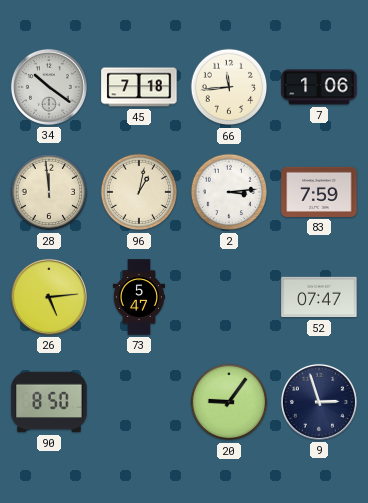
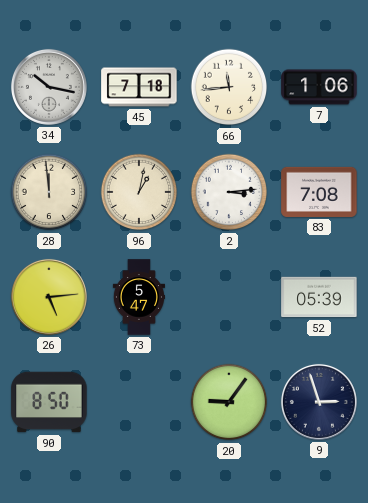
34: 10:21 -> 10:17 (49, 87)
83: 7:59 -> 7:08 (319, 192)
52: 07:47 -> 05:39 (319, 297)
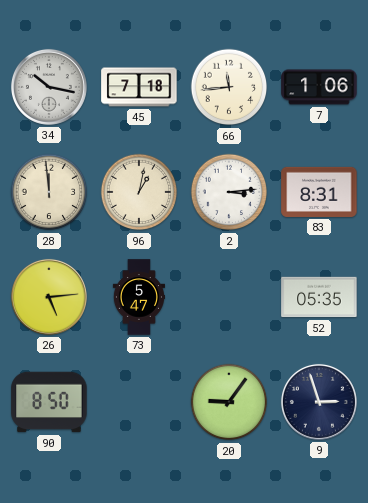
83: 7:08 -> 8:31 (319, 192)
52: 05:39 -> 05:35 (319, 297)
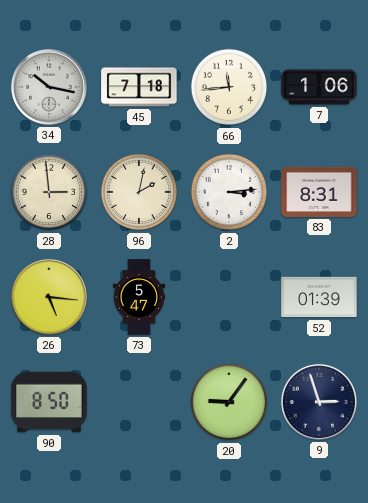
28: 11:59 -> 2:59 (49, 192)
96: 1:02 -> 2:02 (139, 192)
26: 5:14 -> 5:16 (49, 297)
52: 05:35 -> 01:39 (319, 297)
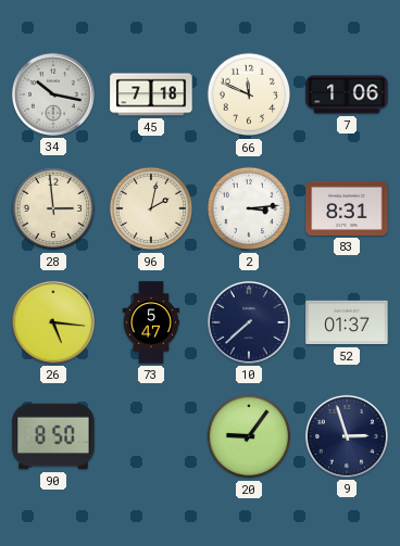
66: 11:44 -> 11:49 (249, 94)
10: none -> 7:38 (249, 322)
52: 01:39 -> 01:37 (347, 322)
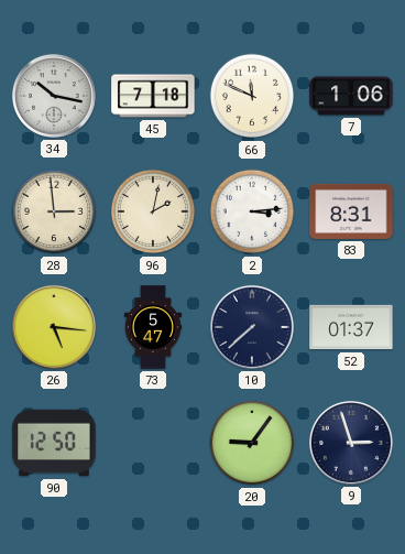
90: 8:50 -> 12:50 (54, 443)
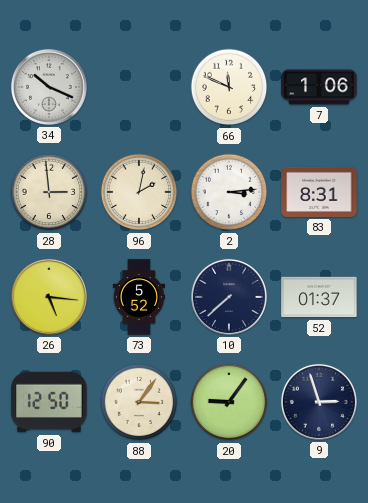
34: 10:17 -> 10:19 (49, 87)
45: 7:18 -> none (153, 96)
73: 5:47 -> 5:52 (138, 297)
88: none -> 3:06 (139, 402)
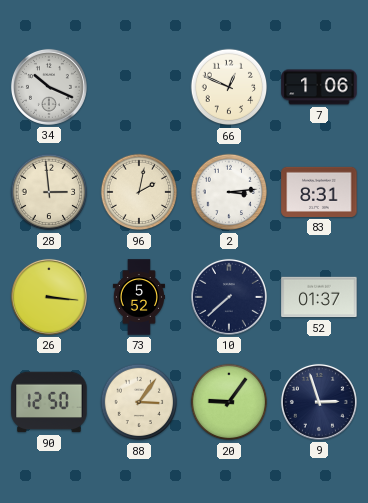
66: 11:49 -> 12:49 (229, 87)
26: 5:16 -> 3:16 (49, 297)
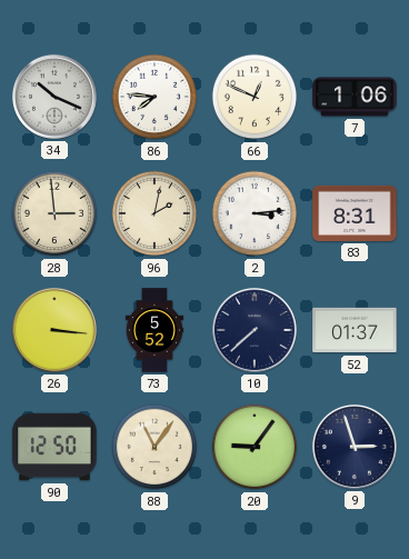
86: none -> 7:46 (154, 97)
88: 3:06 -> 11:06 (154, 447)
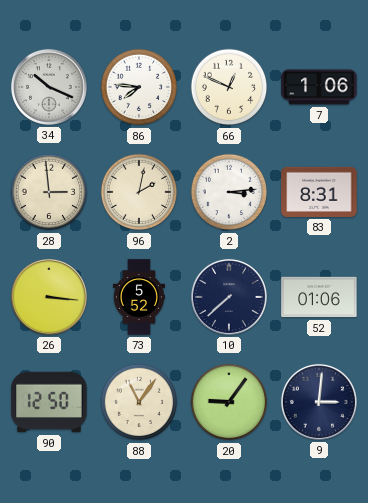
52: 01:37 -> 01:06 (319, 297)
9: 2:57 -> 3:01 (319, 402)
